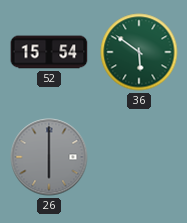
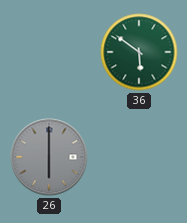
52: 15:54 -> none (49, 52)
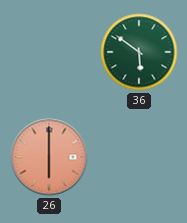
26 dial: grey -> salmon (49, 157)
